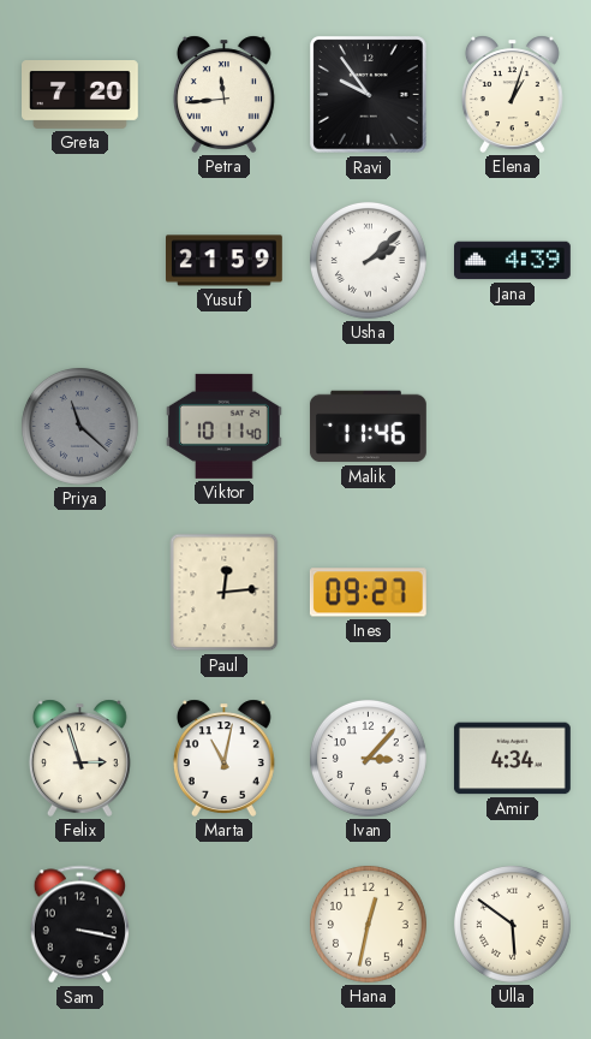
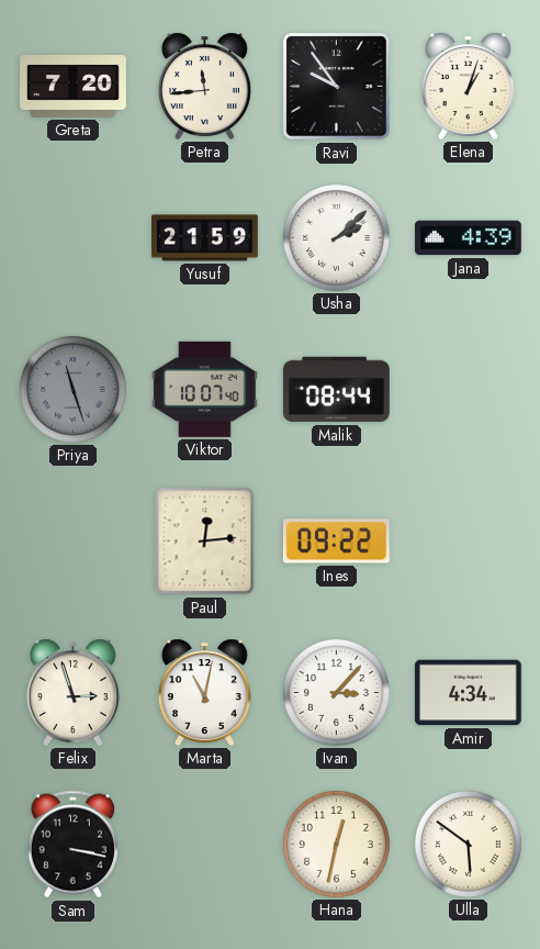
Priya: 11:22 -> 11:27 (72, 389)
Viktor: 10:11 -> 10:07 (204, 389)
Malik: 11:46 -> 08:44 (336, 390)
Ines: 09:27 -> 09:22 (336, 542)
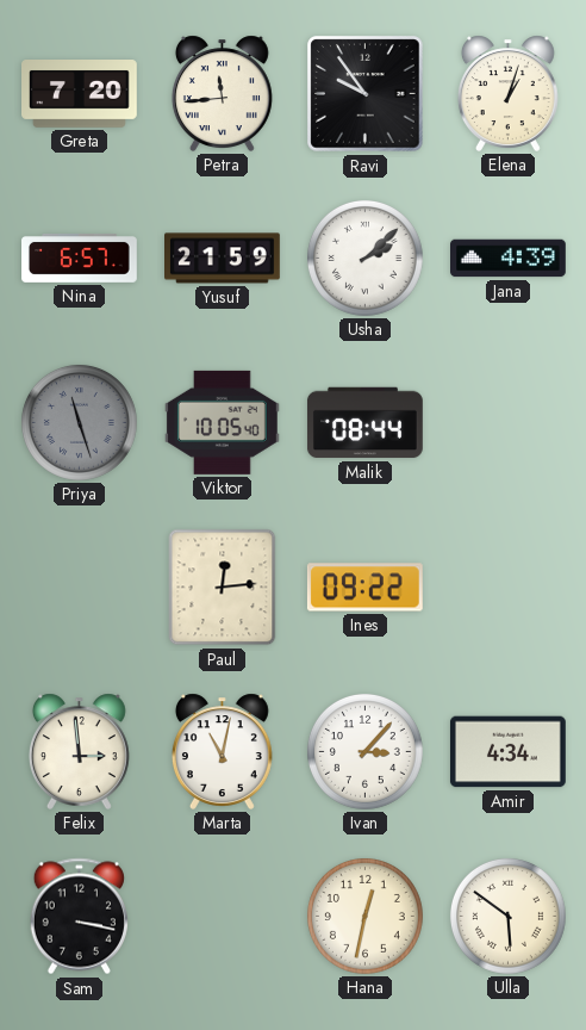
Nina: none -> 6:57 (80, 259)
Viktor: 10:07 -> 10:05 (222, 422)
Felix: 2:57 -> 2:59 (79, 751)
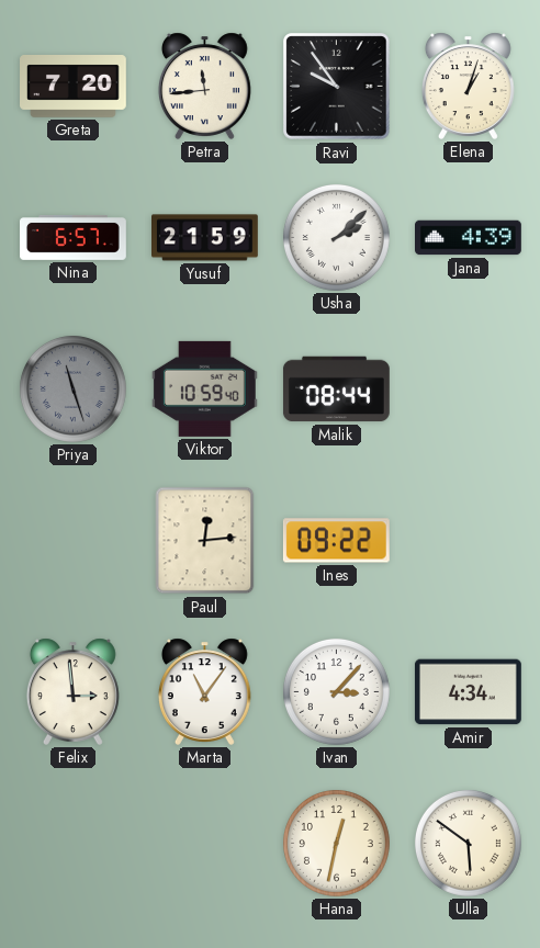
Viktor: 10:05 -> 10:59 (204, 388)
Marta: 11:02 -> 11:06 (204, 691)
Sam: 3:17 -> none (79, 917)
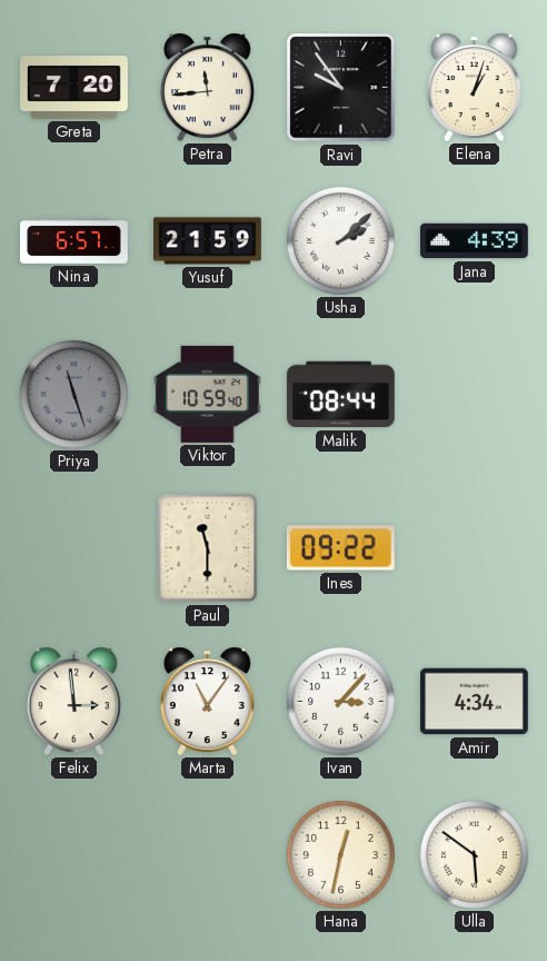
Paul: 12:14 -> 11:30 (208, 548)
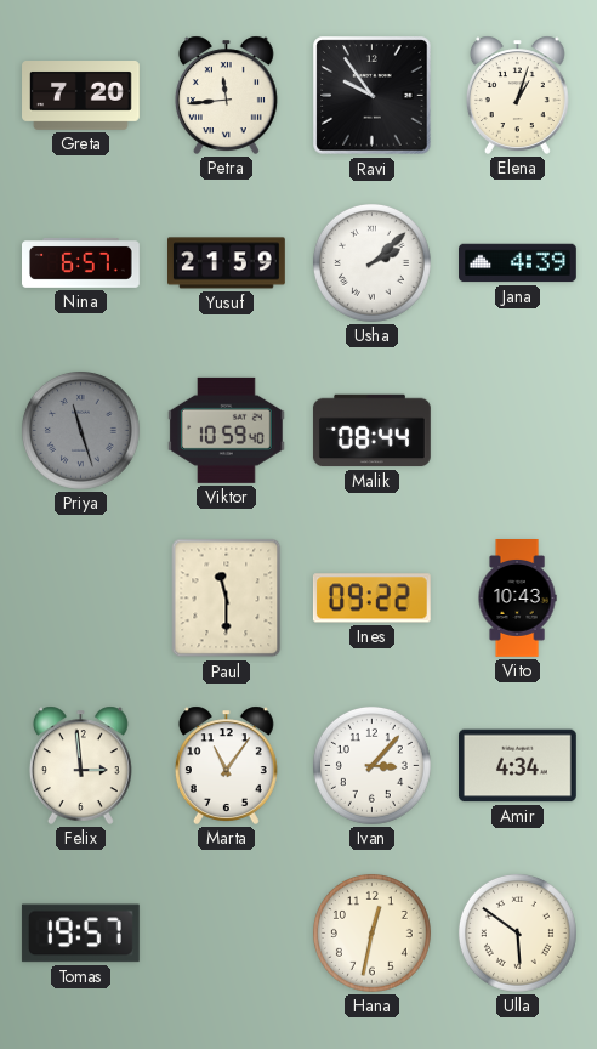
Vito: none -> 10:43 (517, 599)
Tomas: none -> 19:57 (80, 934)
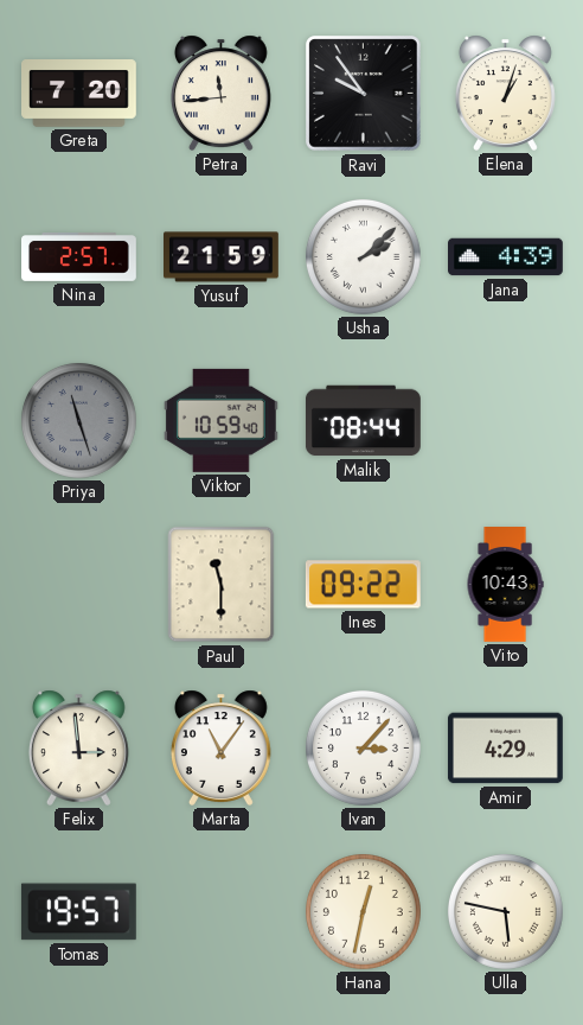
Nina: 6:57 -> 2:57 (79, 257)
Amir: 4:34 -> 4:29 (505, 749)
Ulla: 5:51 -> 5:47 (505, 911)
